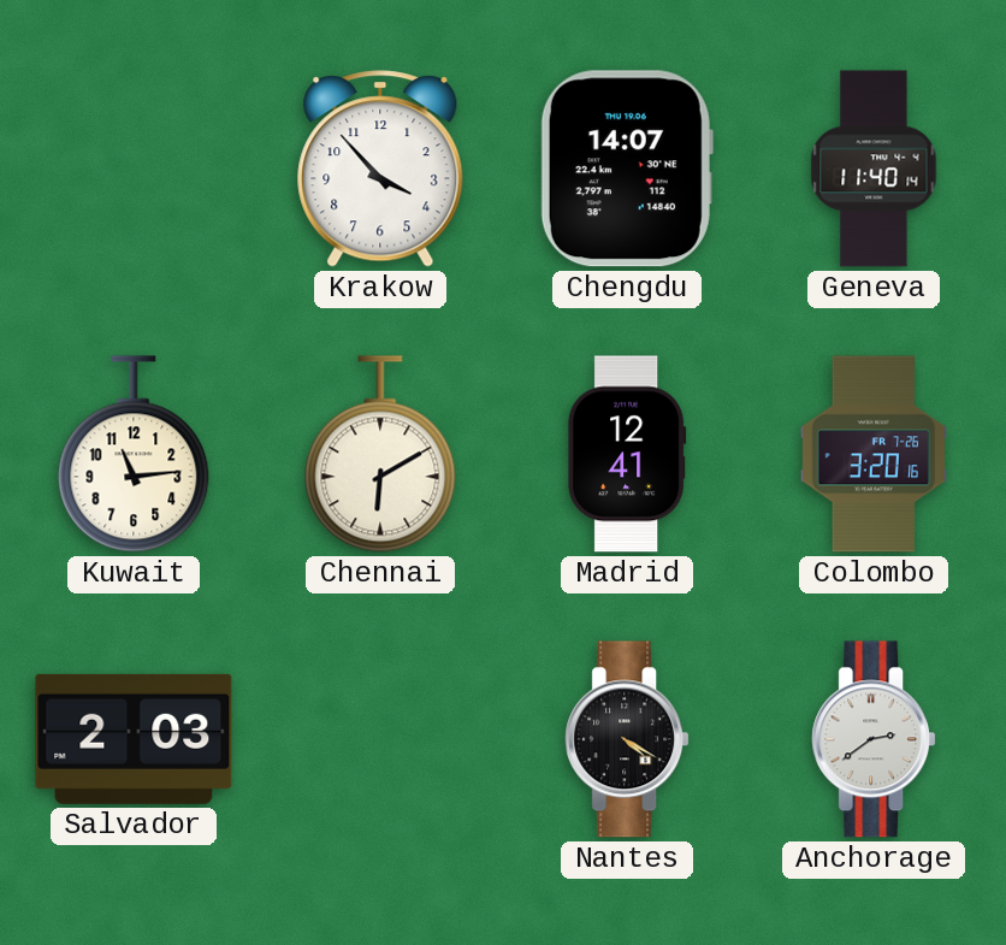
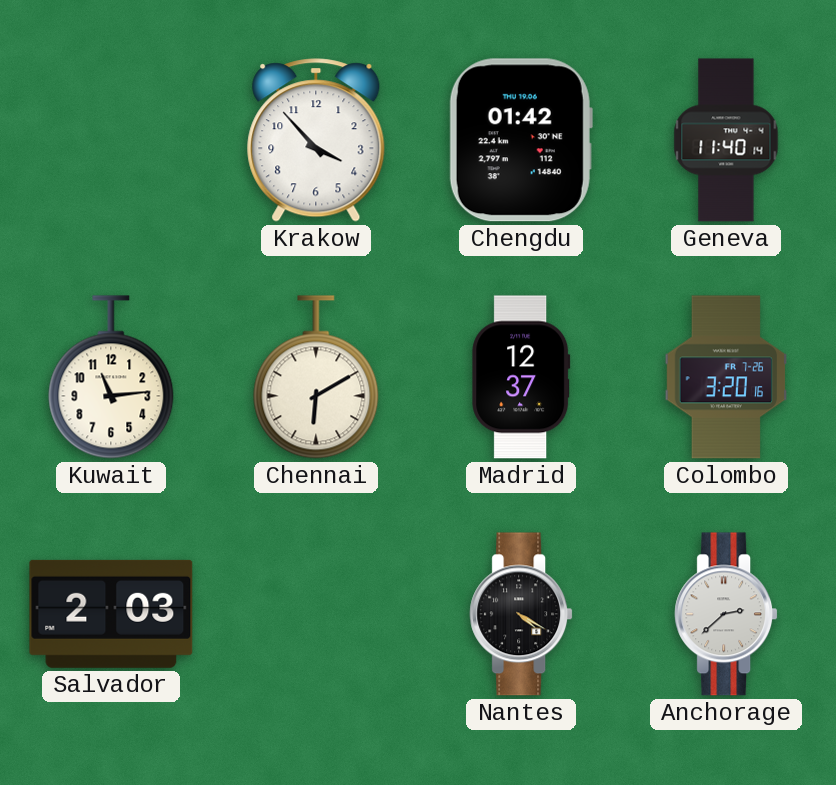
Chengdu: 14:07 -> 01:42 (521, 140)
Madrid: 12:41 -> 12:37 (521, 377)
Anchorage: 2:39 -> 2:38 (726, 614)
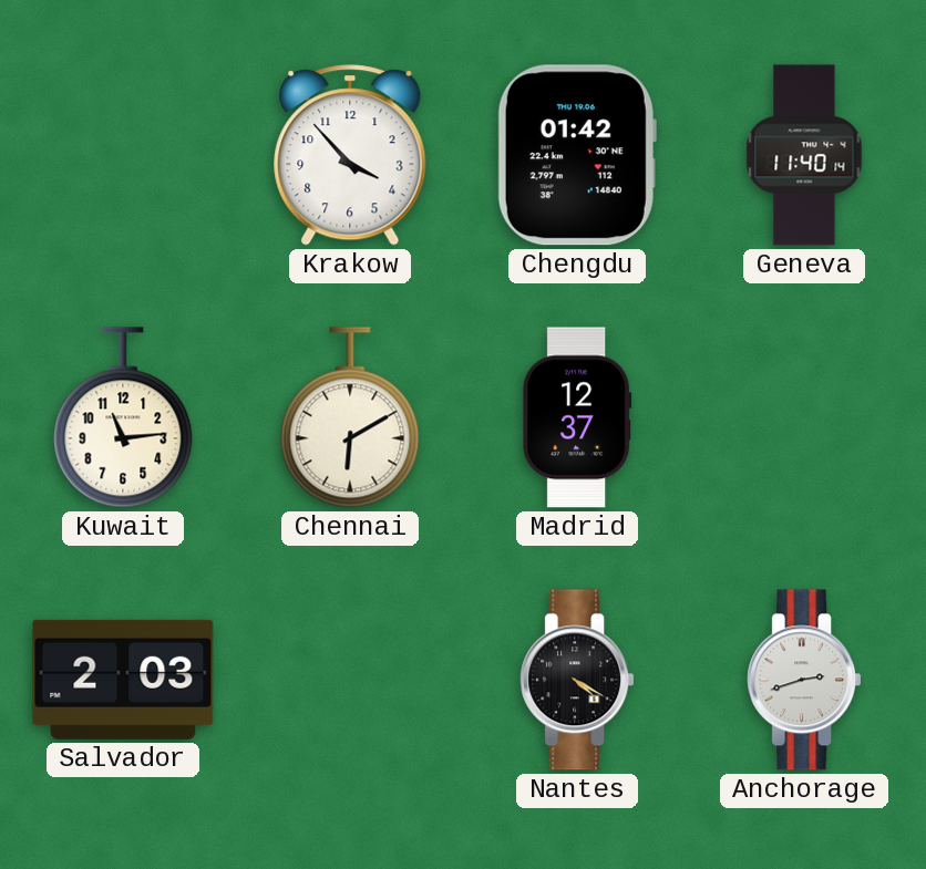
Colombo: 3:20 -> none (726, 377)
Anchorage: 2:38 -> 2:42 (804, 680)
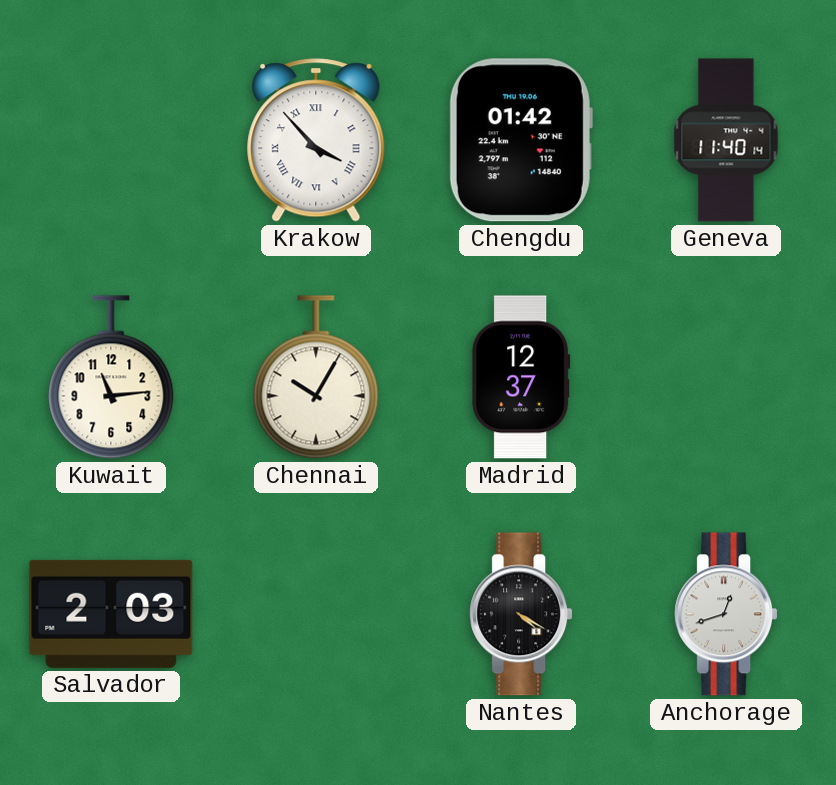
Krakow numerals: Arabic -> Roman (316, 140)
Chennai: 6:10 -> 10:05 (316, 377)
Anchorage: 2:42 -> 12:42 (726, 614)
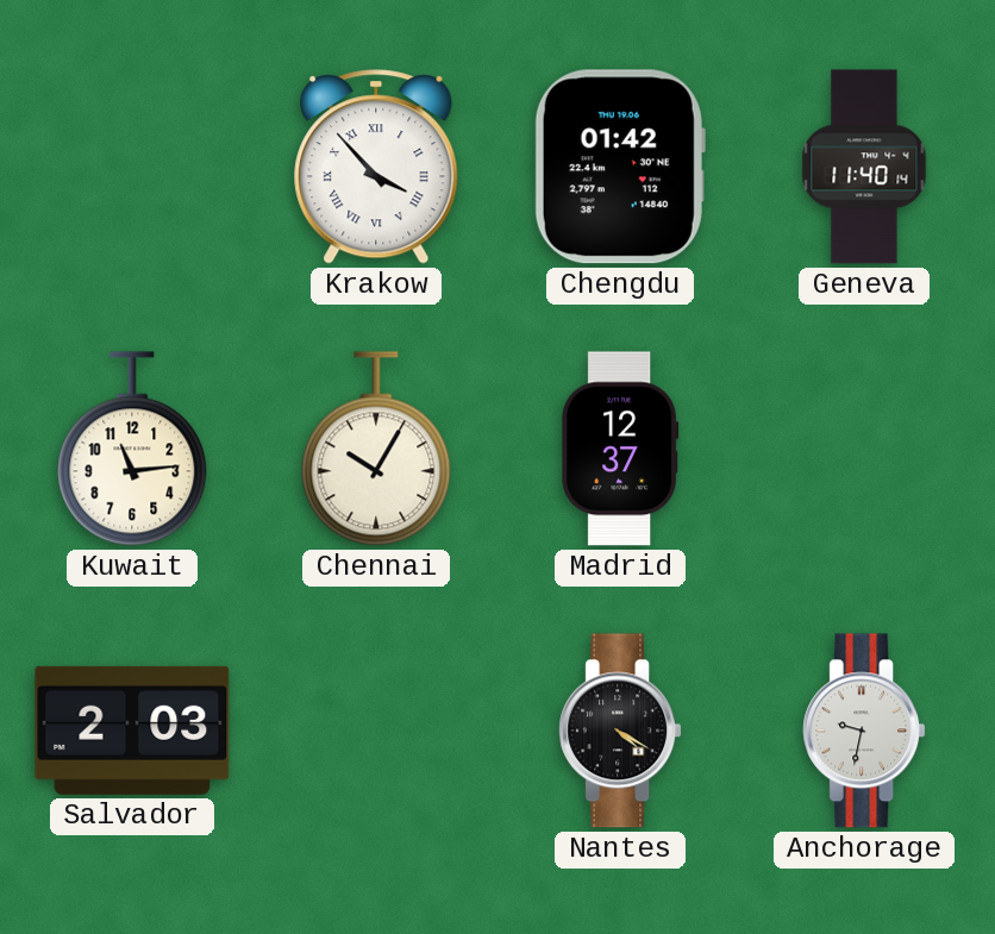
Anchorage: 12:42 -> 9:32 (864, 731)
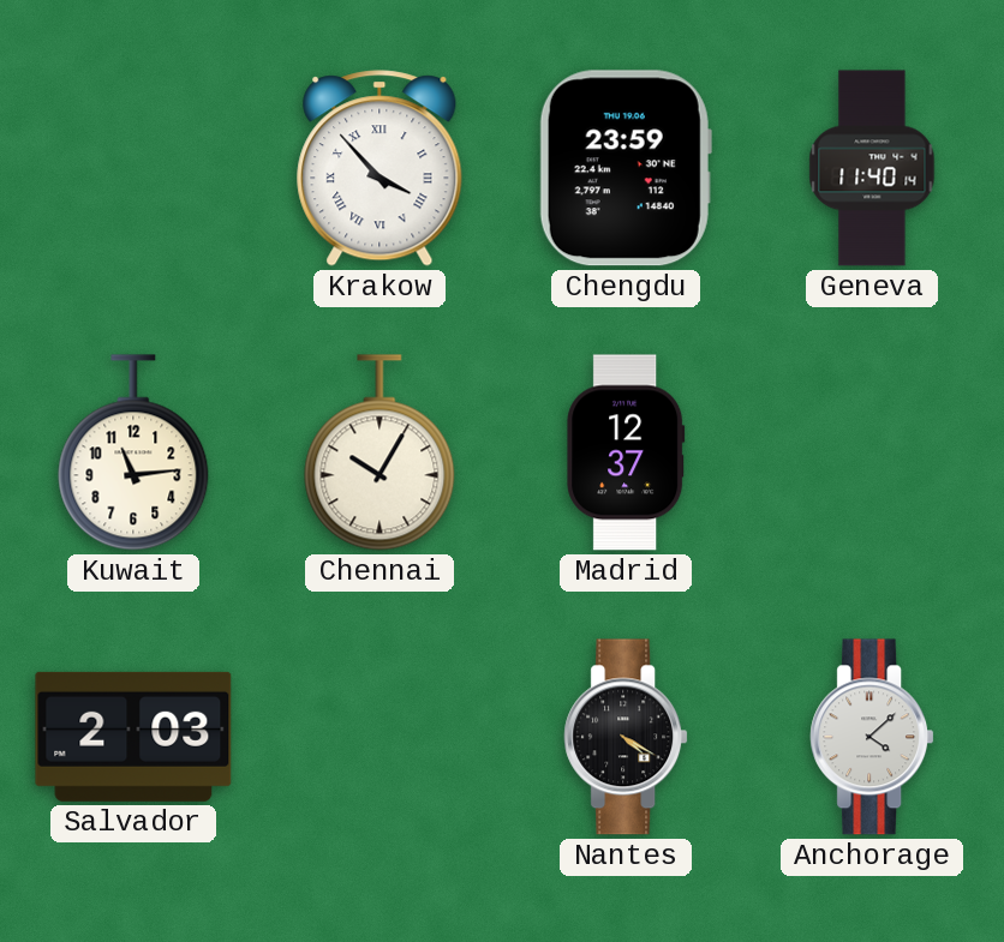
Chengdu: 01:42 -> 23:59 (626, 168)
Anchorage: 9:32 -> 4:08 (872, 737)
